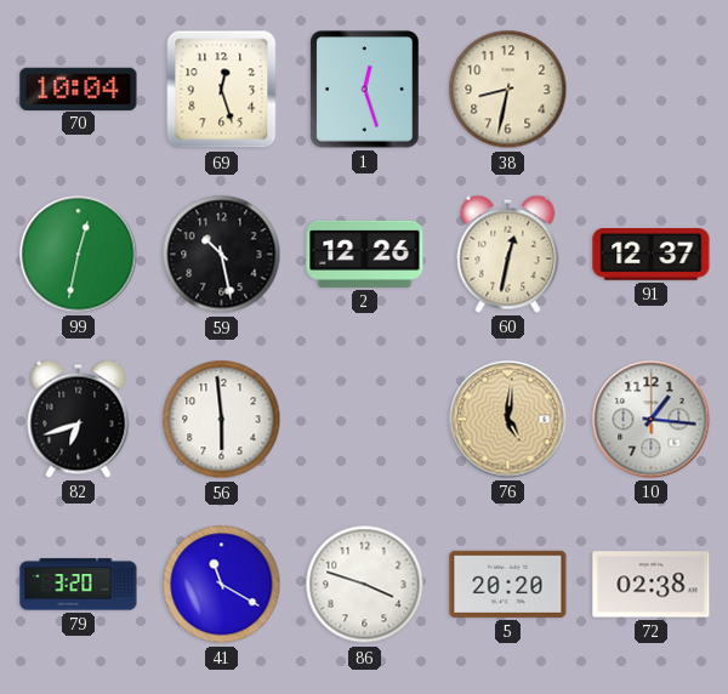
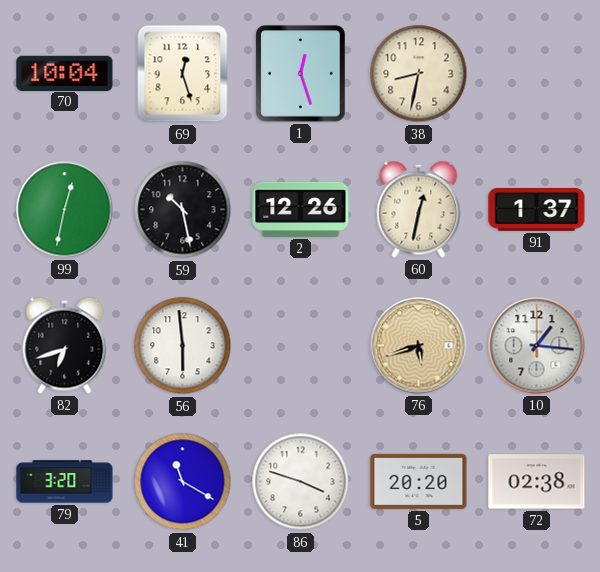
91: 12:37 -> 1:37 (537, 210)
76: 5:01 -> 5:42 (419, 346)
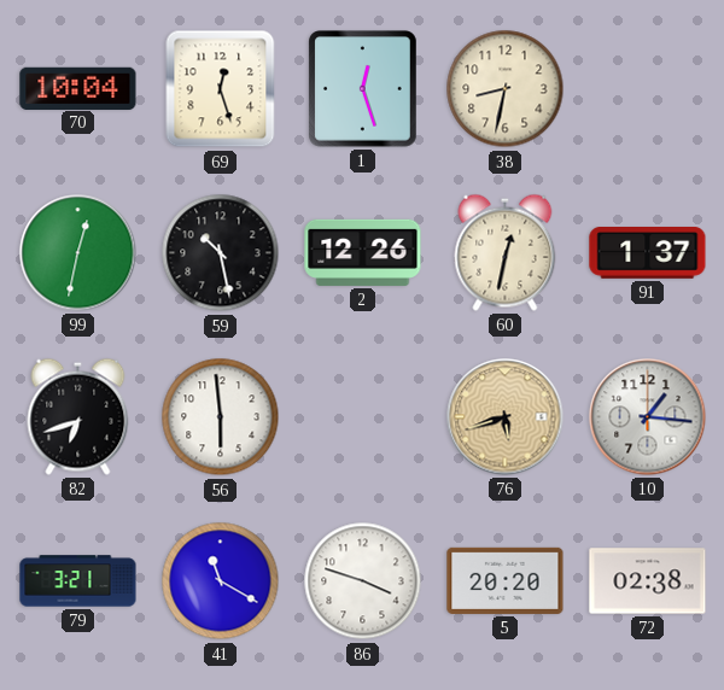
79: 3:20 -> 3:21 (78, 581)
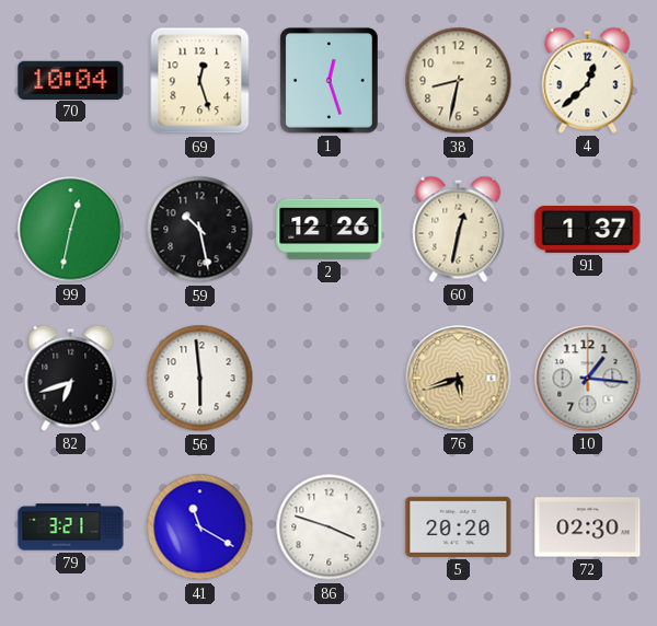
4: none -> 12:38 (588, 80)
72: 02:38 -> 02:30 (588, 528)
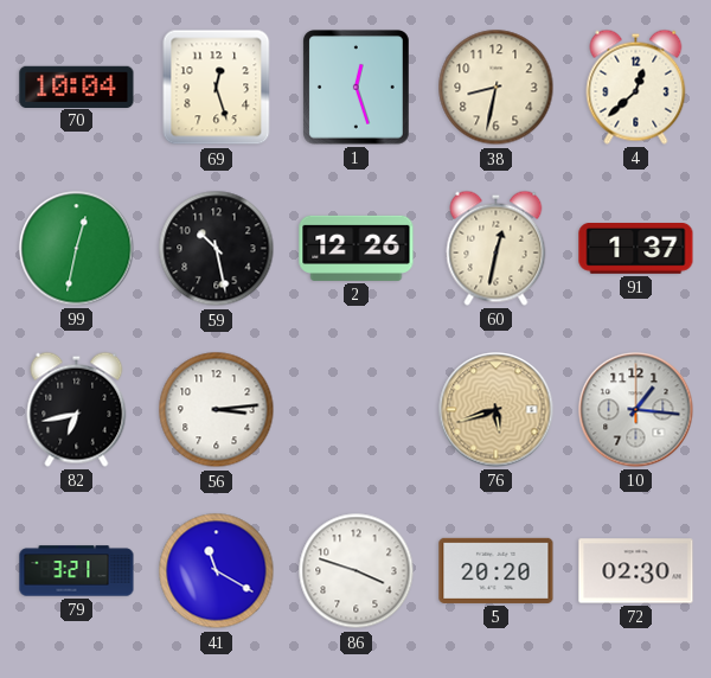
82: 6:42 -> 6:43 (77, 409)
56: 5:59 -> 3:14 (217, 410)
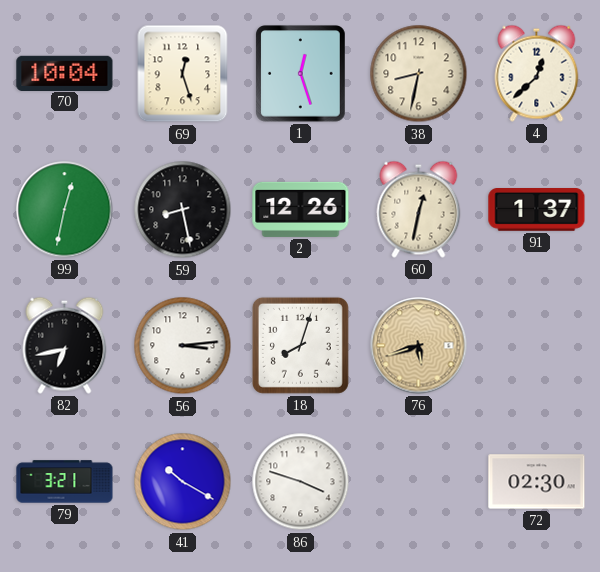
59: 10:28 -> 8:28 (183, 210)
18: none -> 8:03 (300, 345)
10: 1:16 -> none (636, 410)
41: 11:20 -> 10:20 (183, 482)
5: 20:20 -> none (497, 570)
